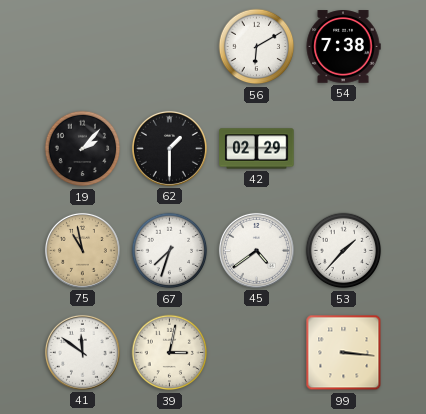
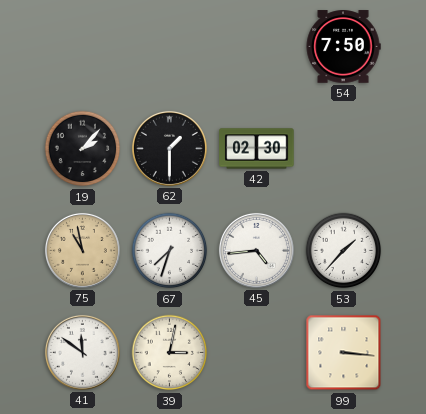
56: 6:10 -> none (257, 47)
54: 7:38 -> 7:50 (343, 47)
42: 02:29 -> 02:30 (257, 149)
45: 4:39 -> 4:44 (256, 250)
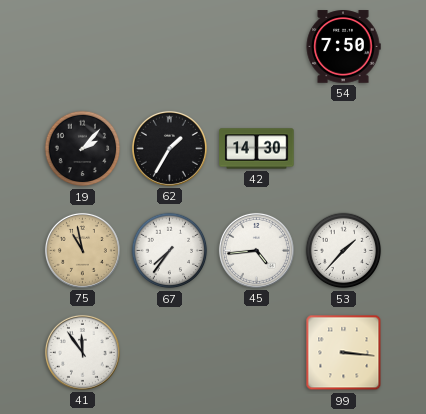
62: 1:30 -> 1:35 (169, 148)
42: 02:30 -> 14:30 (257, 149)
67: 7:33 -> 7:36 (170, 251)
41: 11:51 -> 11:54 (82, 352)
39: 3:02 -> none (170, 353)
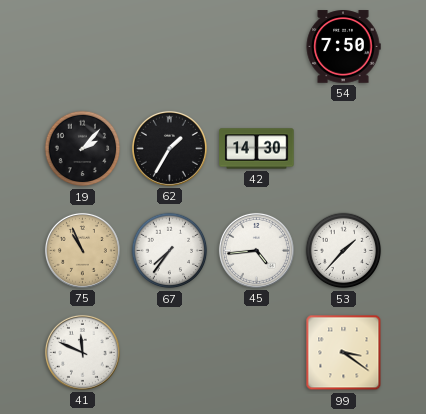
75: 10:58 -> 10:56 (82, 250)
41: 11:54 -> 11:49 (82, 352)
99: 3:16 -> 3:21 (344, 353)
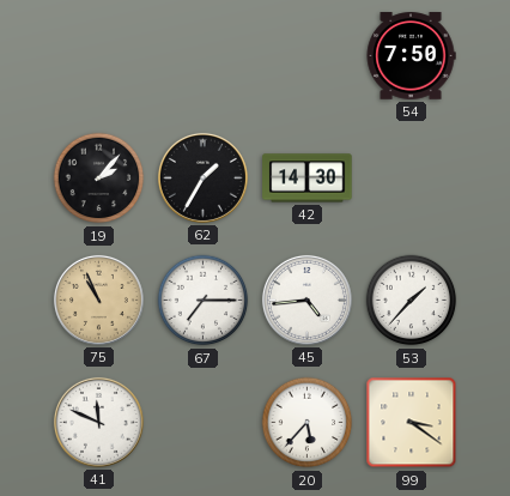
67: 7:36 -> 7:15 (204, 301)
20: none -> 5:37 (308, 423)
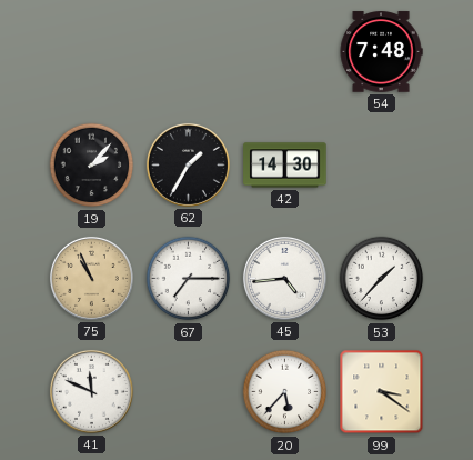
54: 7:50 -> 7:48 (381, 52)
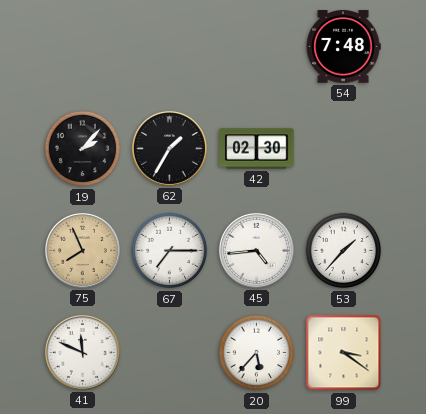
42: 14:30 -> 02:30 (257, 149)
75: 10:56 -> 7:56 (82, 250)
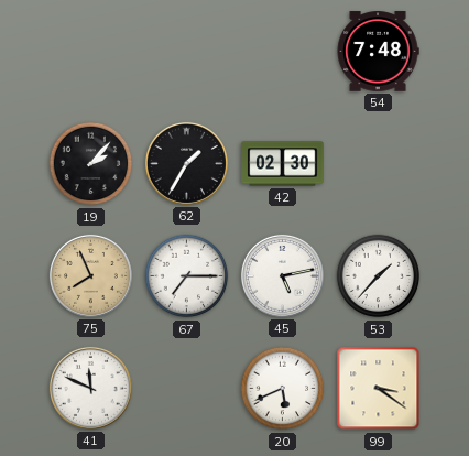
45: 4:44 -> 5:13 (282, 275)
20: 5:37 -> 5:41 (283, 389)
